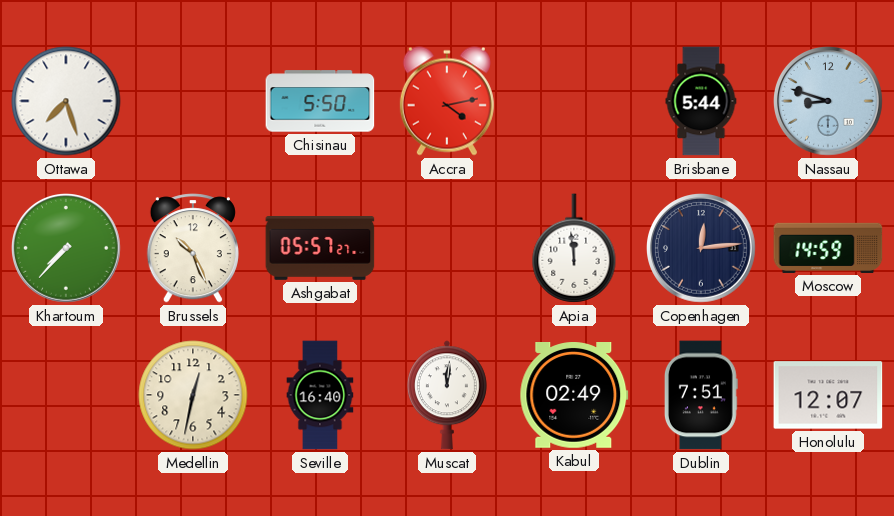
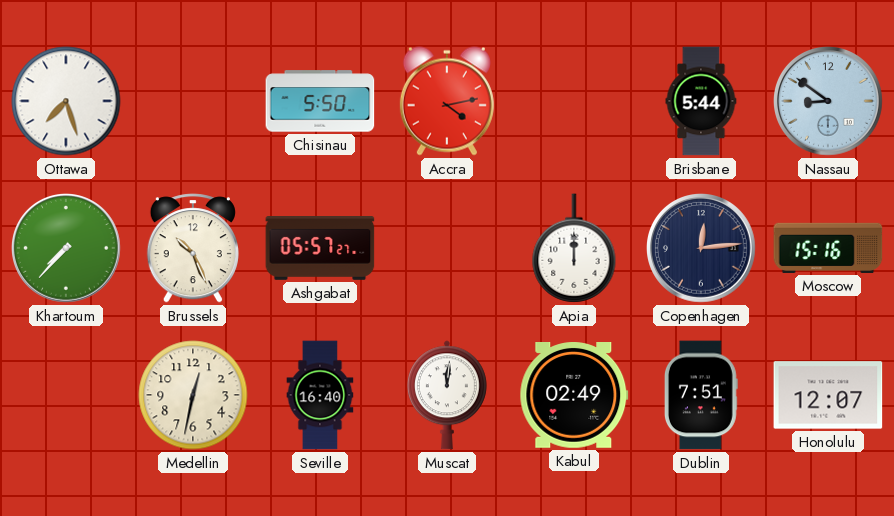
Nassau: 8:48 -> 8:51 (829, 102)
Apia: 11:59 -> 12:00 (574, 248)
Moscow: 14:59 -> 15:16 (828, 248)
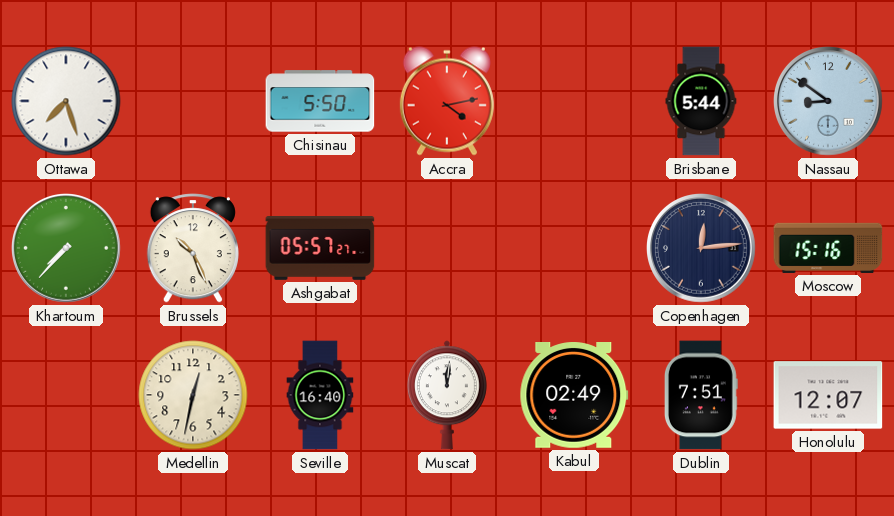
Apia: 12:00 -> none (574, 248)
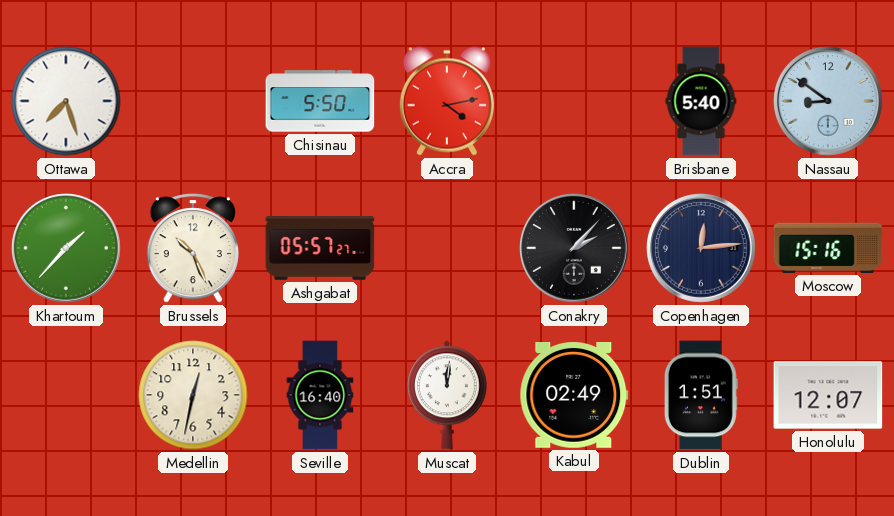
Brisbane: 5:44 -> 5:40 (701, 101)
Khartoum: 7:37 -> 1:37 (67, 249)
Conakry: none -> 2:07 (575, 249)
Dublin: 7:51 -> 1:51 (701, 395)
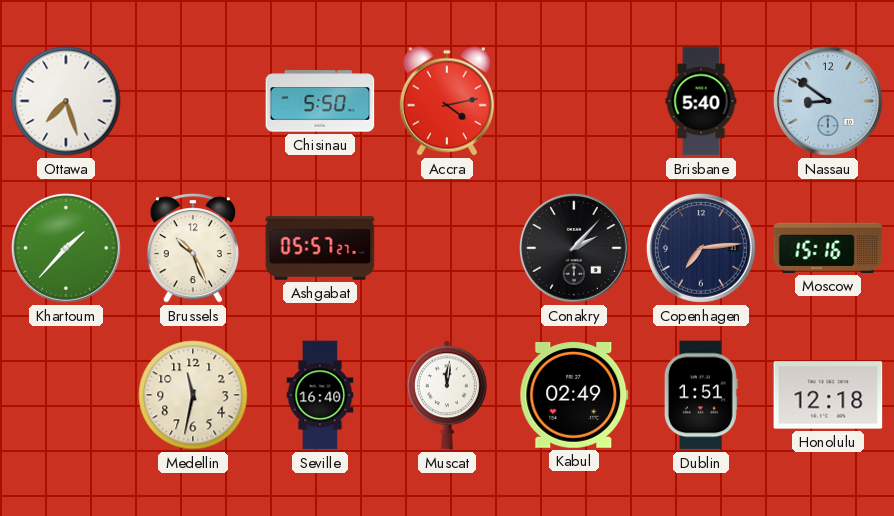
Copenhagen: 12:14 -> 7:14 (702, 249)
Medellin: 12:32 -> 11:32 (193, 395)
Honolulu: 12:07 -> 12:18 (828, 395)
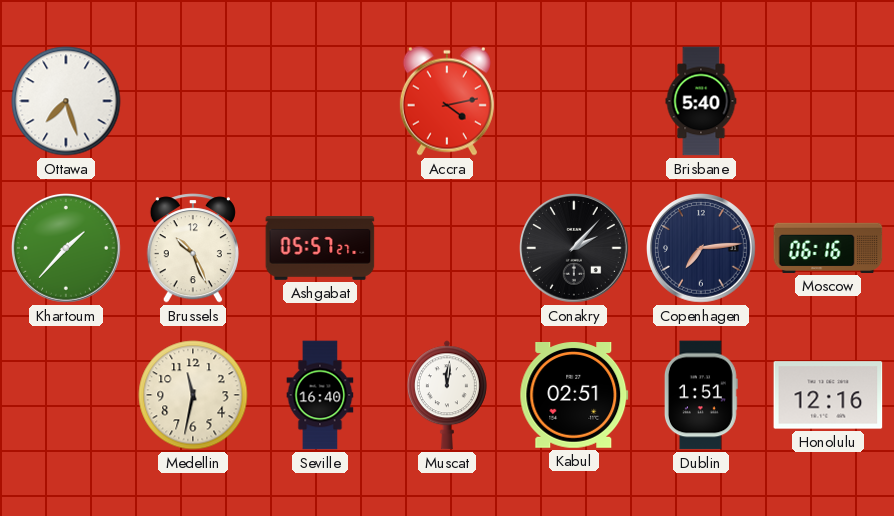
Chisinau: 5:50 -> none (320, 101)
Nassau: 8:51 -> none (829, 102)
Moscow: 15:16 -> 06:16 (828, 248)
Kabul: 02:49 -> 02:51 (574, 396)
Honolulu: 12:18 -> 12:16 (828, 395)
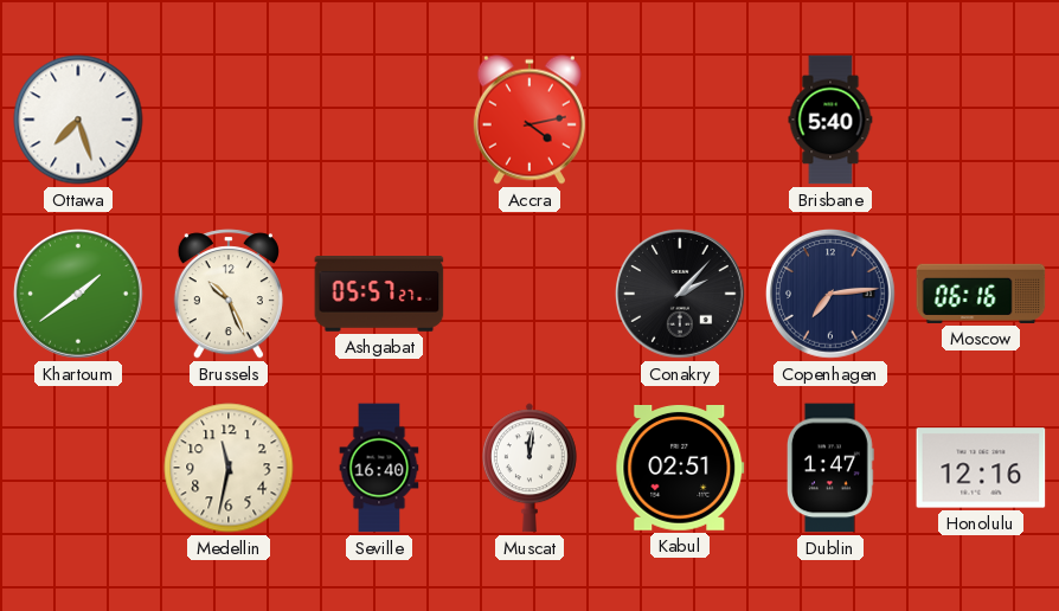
Khartoum: 1:37 -> 1:39 (79, 295)
Dublin: 1:51 -> 1:47 (830, 468)
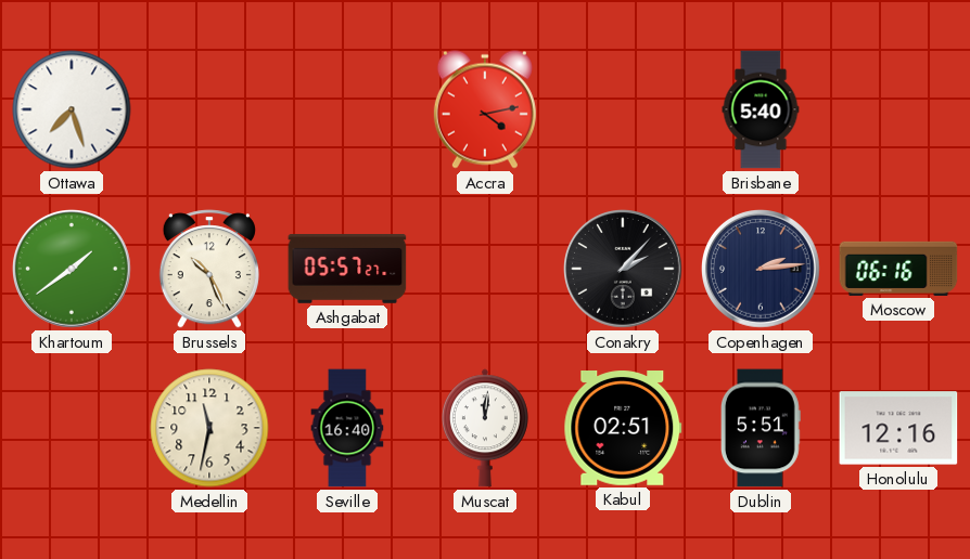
Copenhagen: 7:14 -> 2:14 (762, 270)
Dublin: 1:47 -> 5:51 (761, 428)
